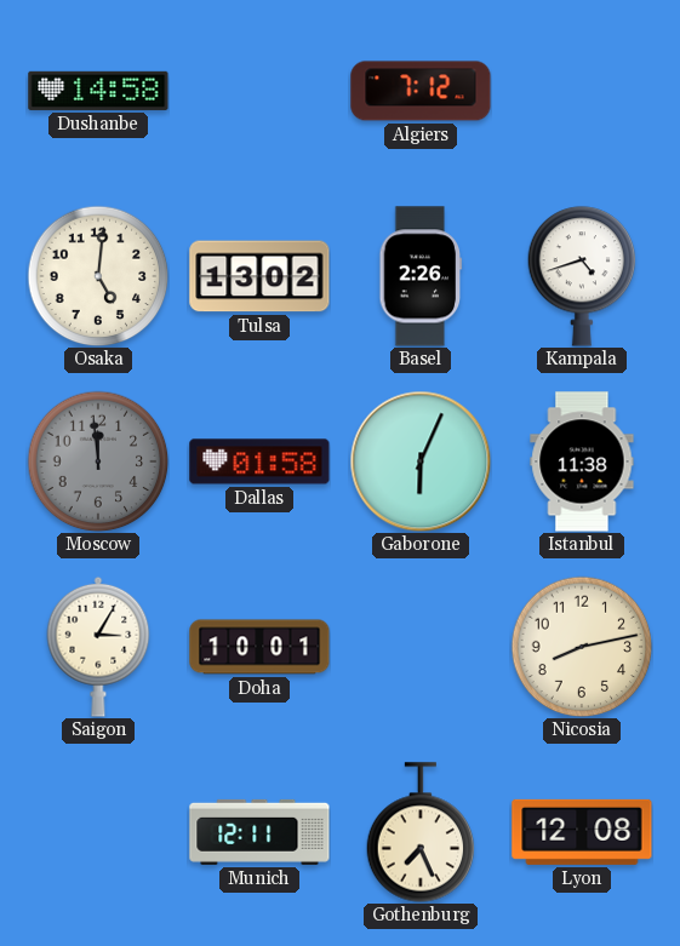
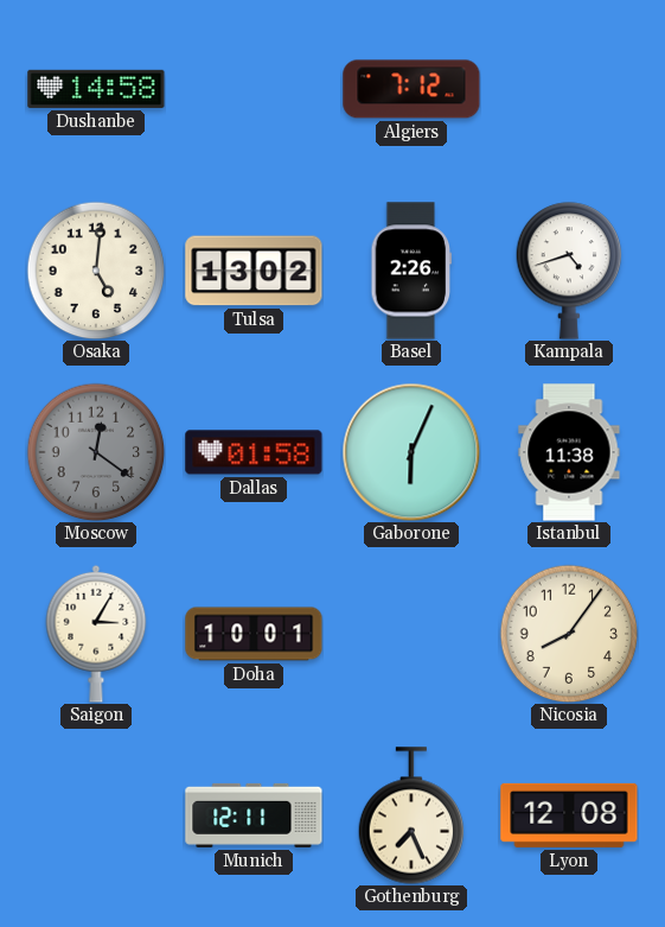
Moscow: 11:59 -> 12:21 (96, 452)
Nicosia: 8:13 -> 8:06 (569, 634)
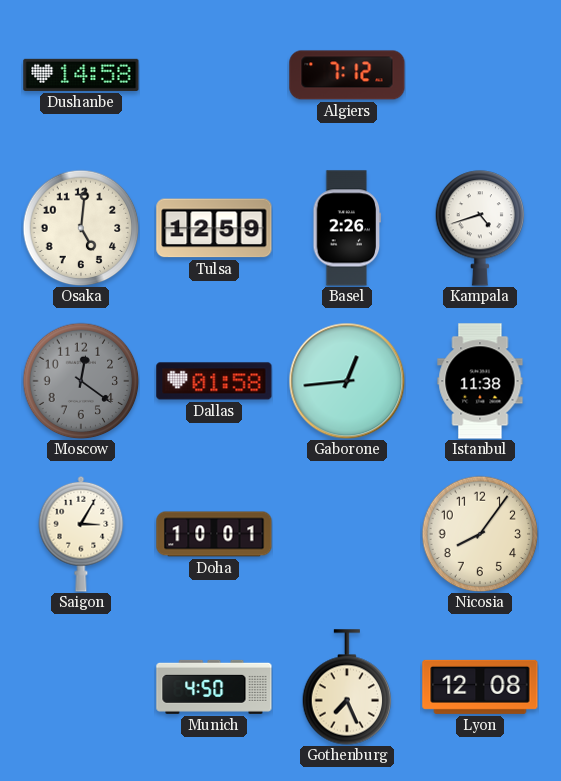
Tulsa: 13:02 -> 12:59 (214, 228)
Gaborone: 6:04 -> 12:44 (347, 381)
Munich: 12:11 -> 4:50 (214, 687)
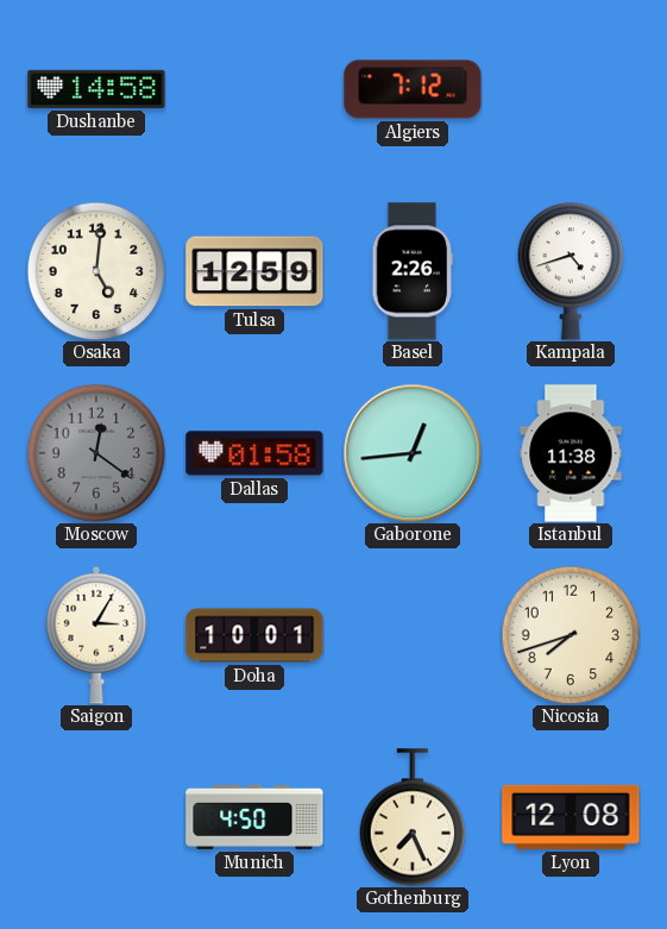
Nicosia: 8:06 -> 7:42 (571, 635)
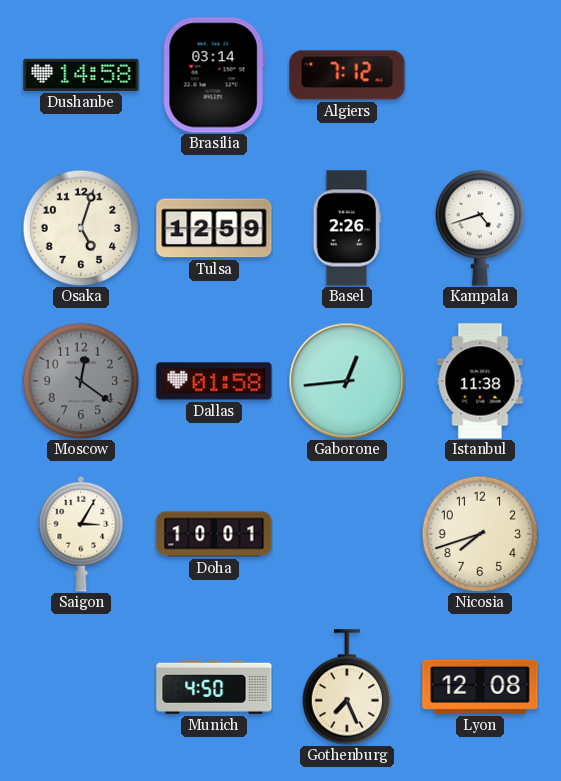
Brasilia: none -> 03:14 (214, 75)
Osaka: 5:01 -> 5:03 (81, 228)
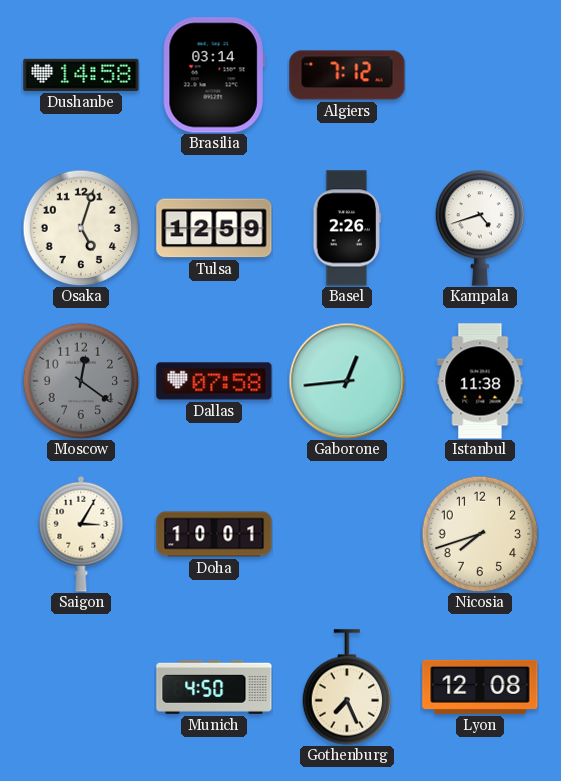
Dallas: 01:58 -> 07:58 (214, 381)
